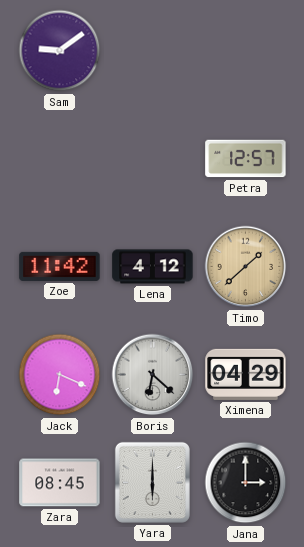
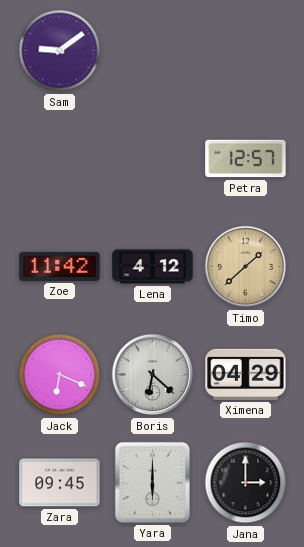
Zara: 08:45 -> 09:45 (60, 483)
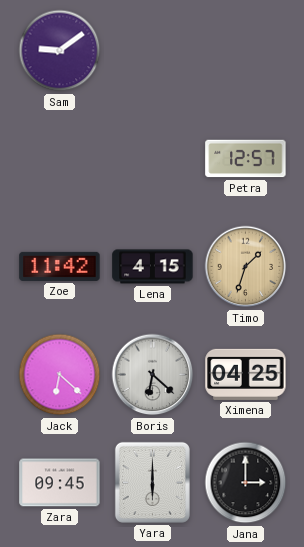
Lena: 4:12 -> 4:15 (153, 267)
Timo: 1:38 -> 1:33 (246, 267)
Jack: 6:19 -> 6:22 (60, 375)
Ximena: 04:29 -> 04:25 (246, 374)
